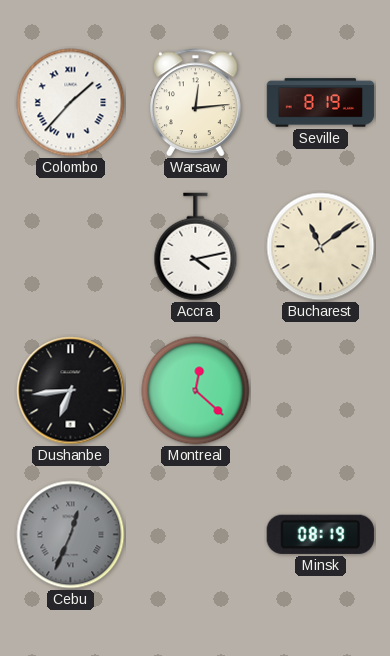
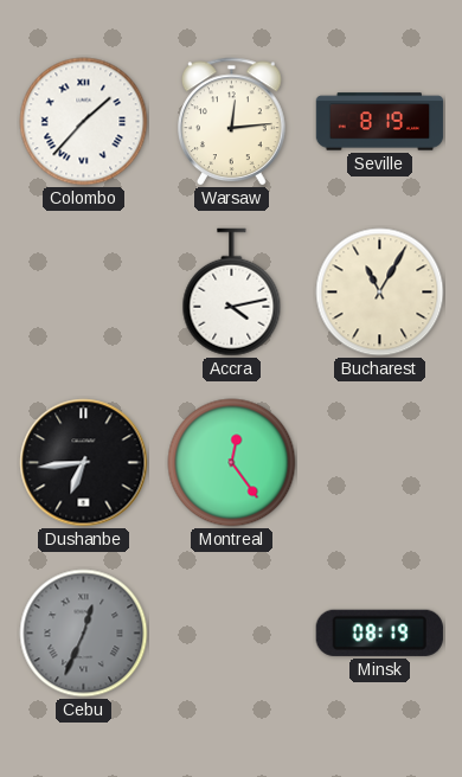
Bucharest: 11:09 -> 11:05 (380, 293)
Montreal: 12:22 -> 12:24 (232, 463)
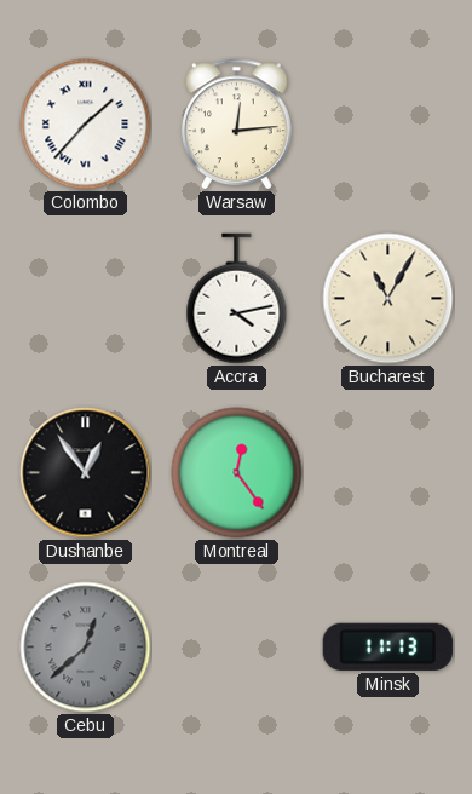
Seville: 8:19 -> none (380, 122)
Dushanbe: 6:44 -> 12:54 (86, 473)
Cebu: 12:34 -> 12:38 (86, 648)
Minsk: 08:19 -> 11:13 (387, 646)
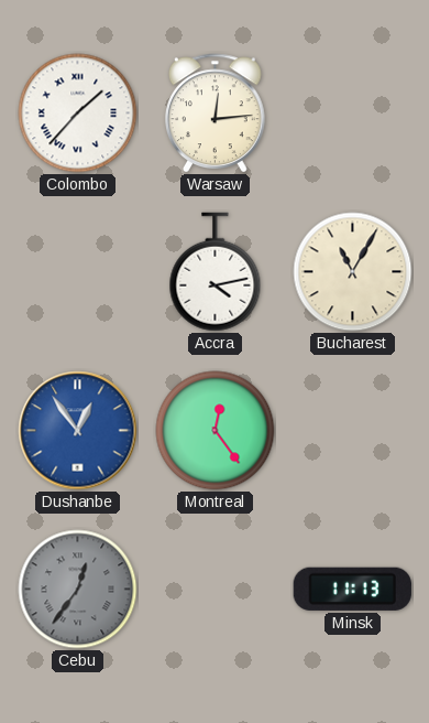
Dushanbe dial: black -> blue (78, 431)
Cebu: 12:38 -> 12:36 (78, 590)
